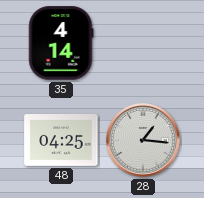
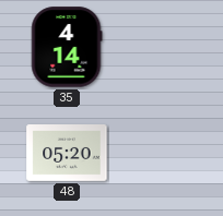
48: 04:25 -> 05:20 (67, 154)
28: 1:16 -> none (143, 140)
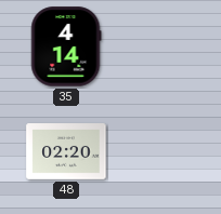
48: 05:20 -> 02:20 (66, 152)
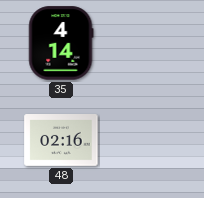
48: 02:20 -> 02:16 (61, 141)
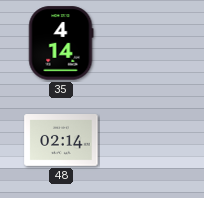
48: 02:16 -> 02:14 (61, 141)
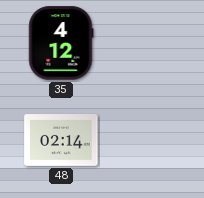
35: 4:14 -> 4:12 (61, 43)
